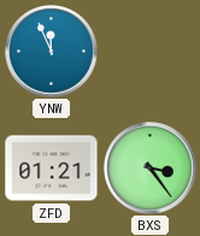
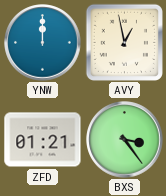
YNW: 11:56 -> 12:00 (43, 43)
AVY: none -> 12:58 (124, 42)
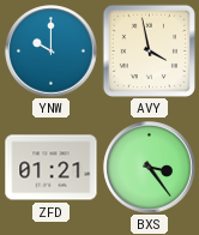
YNW: 12:00 -> 10:00 (52, 52)
AVY: 12:58 -> 3:58 (149, 50)
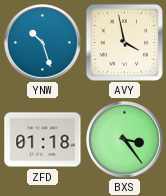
YNW: 10:00 -> 10:27 (43, 43)
ZFD: 01:21 -> 01:18 (43, 140)
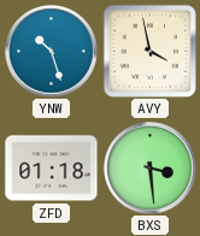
BXS: 3:24 -> 3:29 (151, 169)
